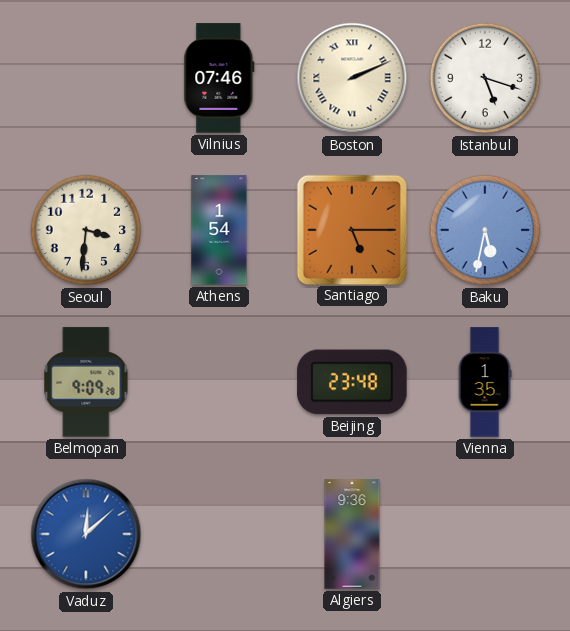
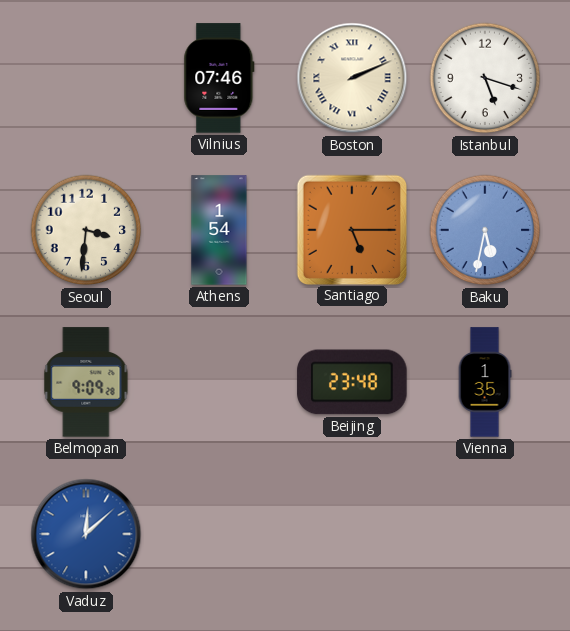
Algiers: 9:36 -> none (352, 534)
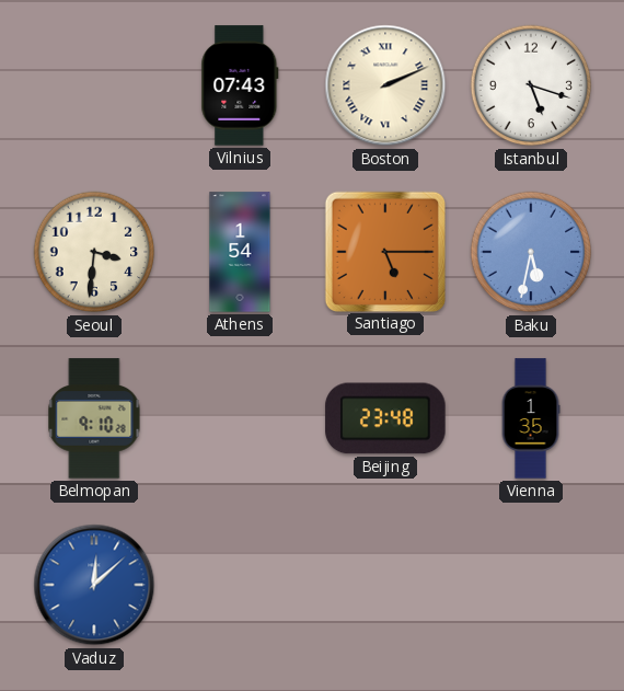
Vilnius: 07:46 -> 07:43 (240, 85)
Belmopan: 9:09 -> 9:10 (94, 418)
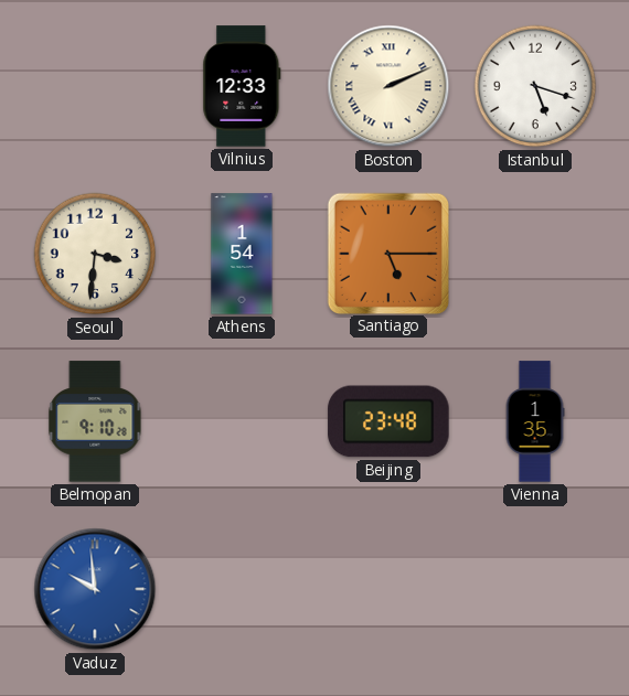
Vilnius: 07:43 -> 12:33 (242, 86)
Baku: 5:32 -> none (531, 252)
Vaduz: 12:08 -> 9:59 (95, 589)
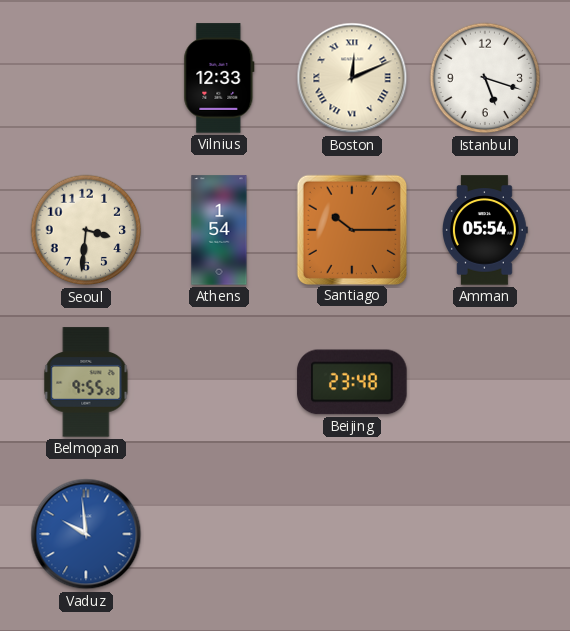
Boston: 2:11 -> 12:11 (352, 78)
Santiago: 5:15 -> 10:15 (351, 229)
Amman: none -> 05:54 (485, 230)
Belmopan: 9:10 -> 9:55 (86, 382)
Vienna: 1:35 -> none (535, 421)
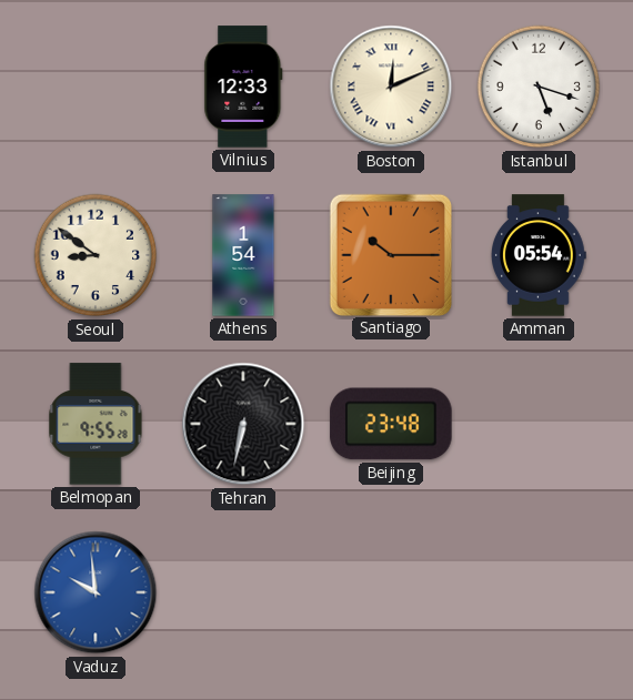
Seoul: 3:31 -> 8:51 (96, 255)
Tehran: none -> 6:32 (243, 424)
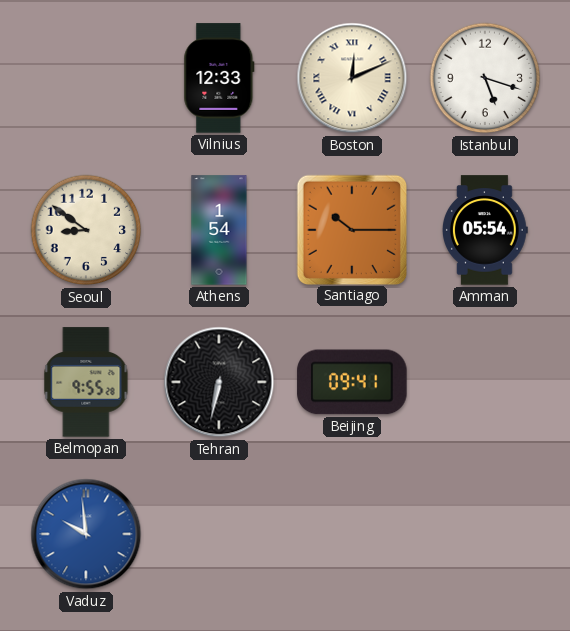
Beijing: 23:48 -> 09:41 (352, 382)
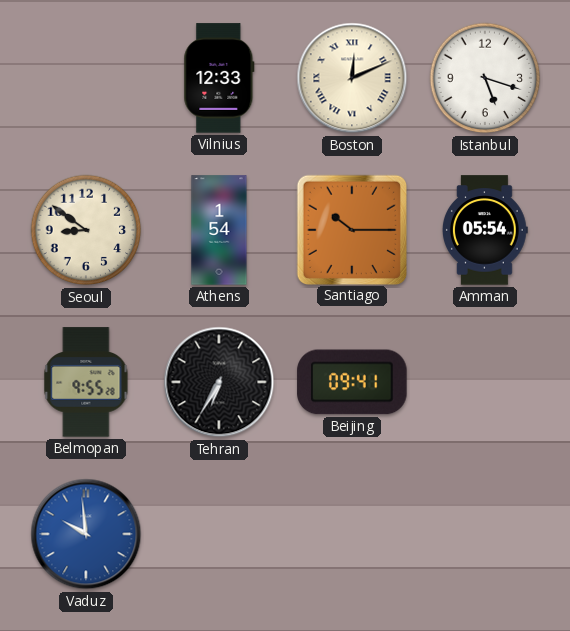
Tehran: 6:32 -> 6:35 (219, 382)
